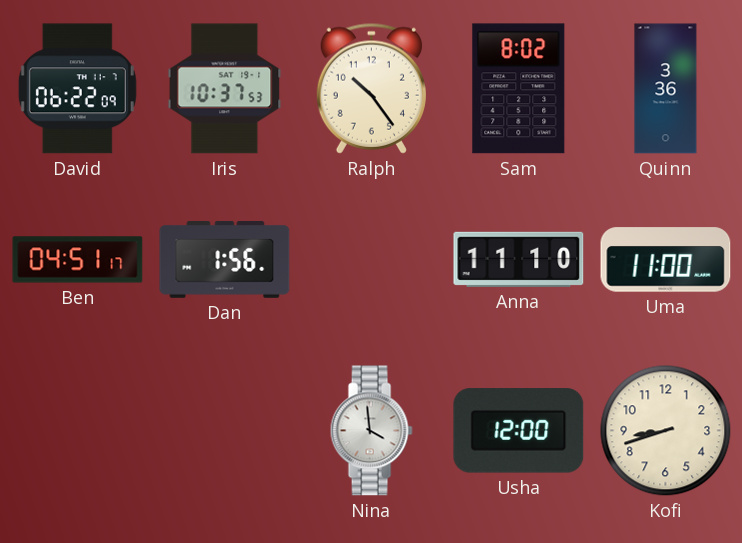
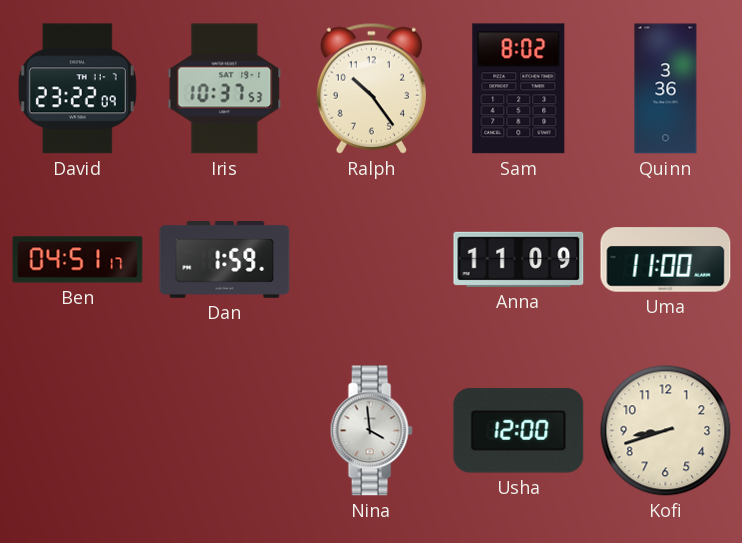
David: 06:22 -> 23:22 (77, 89)
Dan: 1:56 -> 1:59 (225, 260)
Anna: 11:10 -> 11:09 (519, 259)
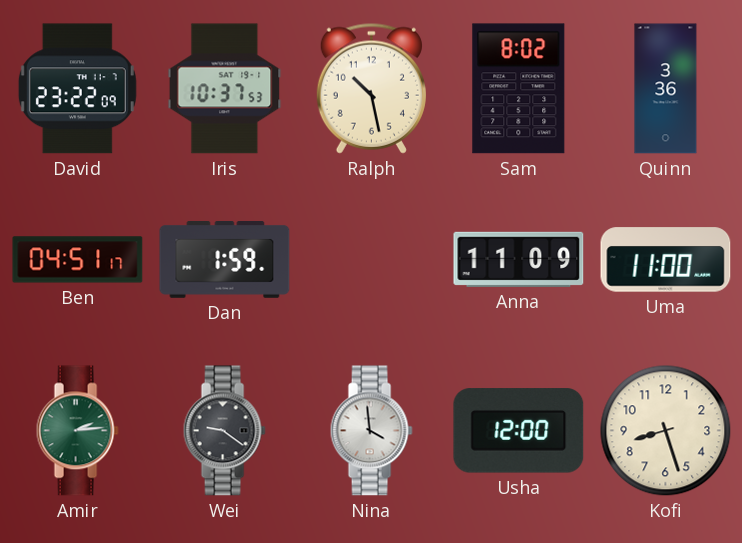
Ralph: 10:24 -> 10:28 (371, 88)
Amir: none -> 2:14 (77, 431)
Wei: none -> 9:21 (224, 431)
Kofi: 8:42 -> 8:27 (666, 431)
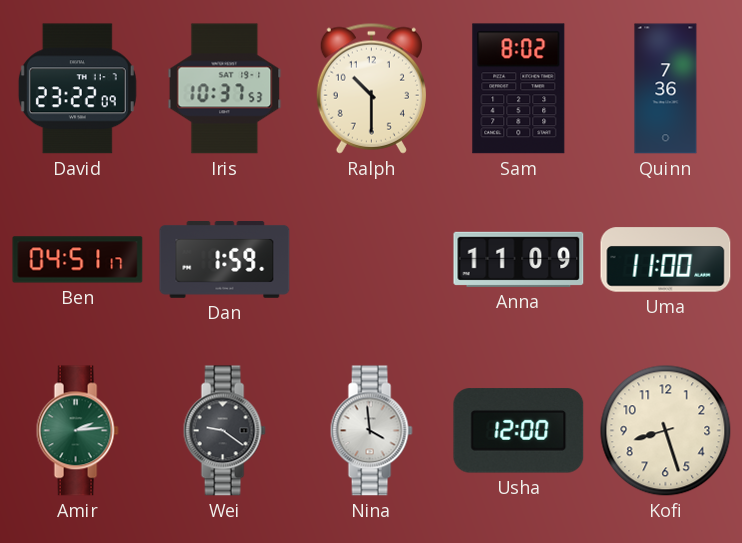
Ralph: 10:28 -> 10:30 (371, 88)
Quinn: 3:36 -> 7:36 (666, 89)
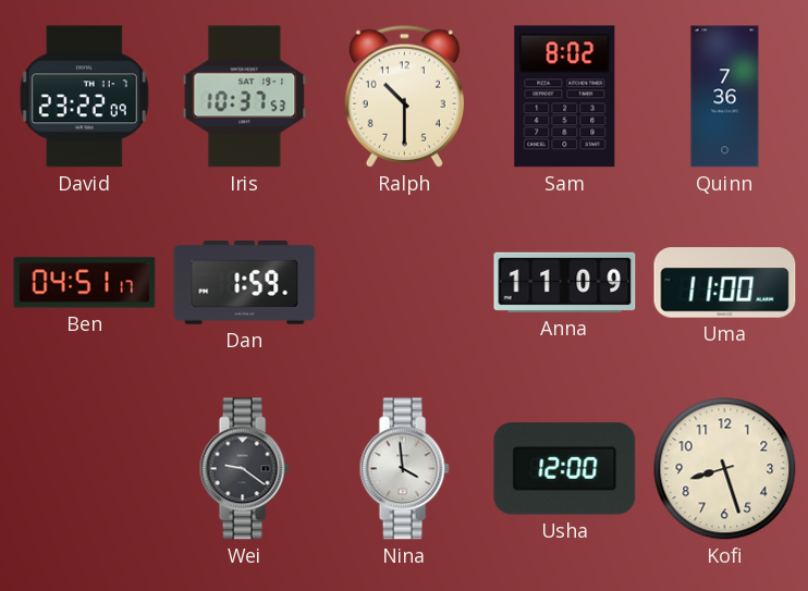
Amir: 2:14 -> none (77, 431)
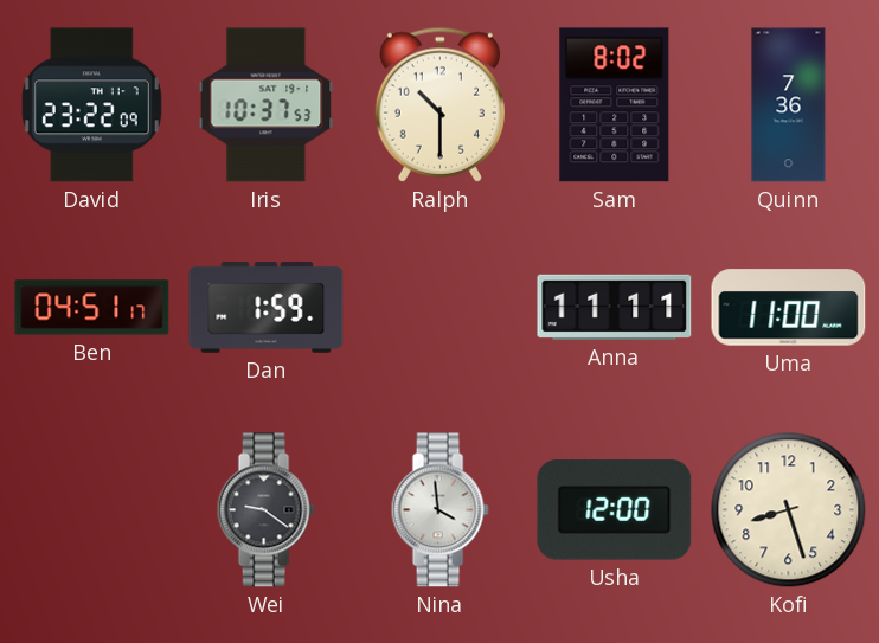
Anna: 11:09 -> 11:11 (615, 307)
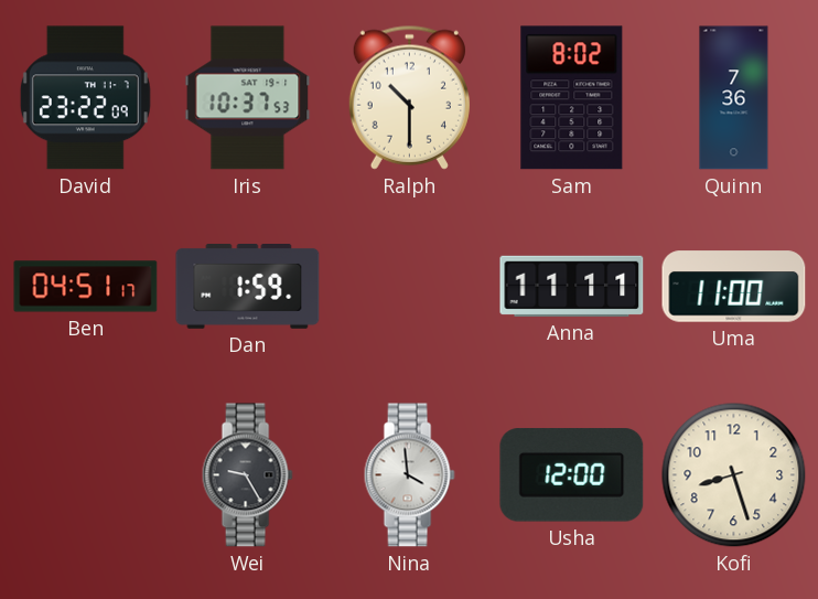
Wei: 9:21 -> 9:25 (247, 475)
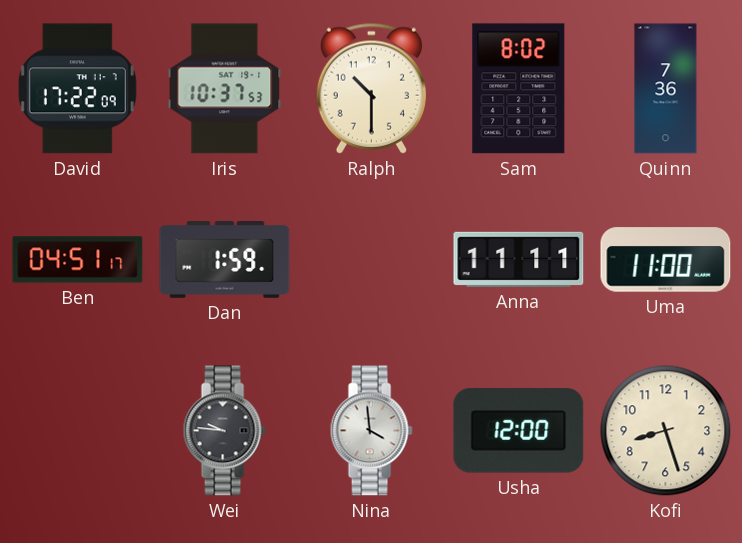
David: 23:22 -> 17:22 (77, 89)
Wei: 9:25 -> 9:46 (224, 431)
